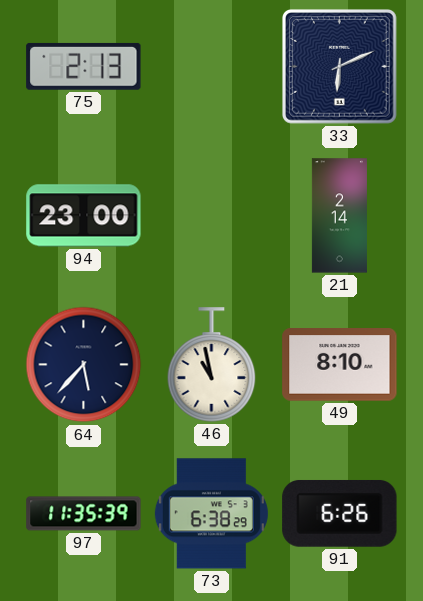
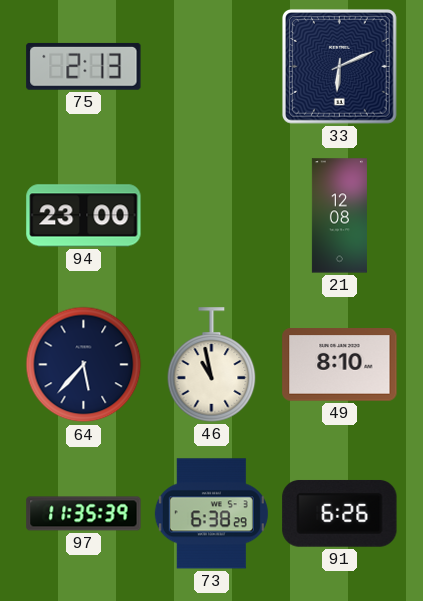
21: 2:14 -> 12:08 (339, 216)
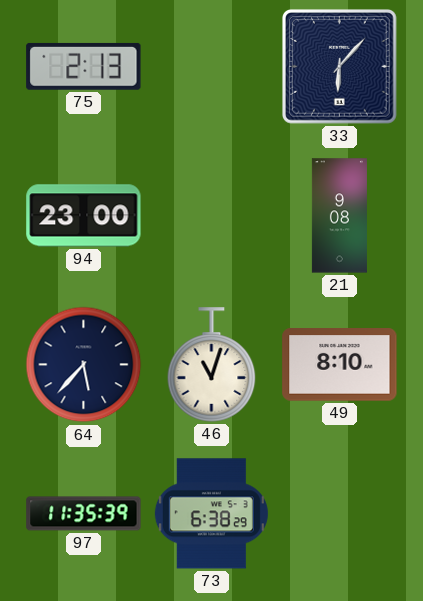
33: 6:11 -> 6:07 (340, 67)
21: 12:08 -> 9:08 (339, 216)
46: 10:58 -> 11:03 (212, 365)
91: 6:26 -> none (340, 513)
